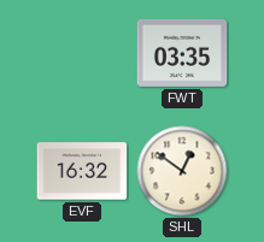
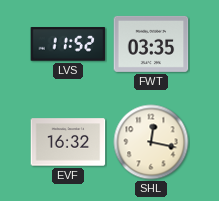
LVS: none -> 11:52 (68, 44)
SHL: 12:51 -> 12:17 (151, 142)
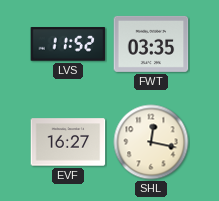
EVF: 16:32 -> 16:27 (68, 142)
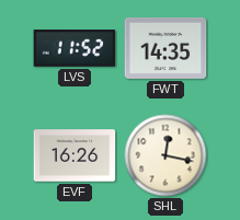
FWT: 03:35 -> 14:35 (165, 48)
EVF: 16:27 -> 16:26 (75, 155)
